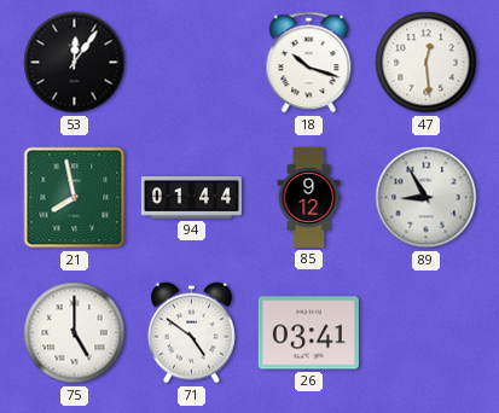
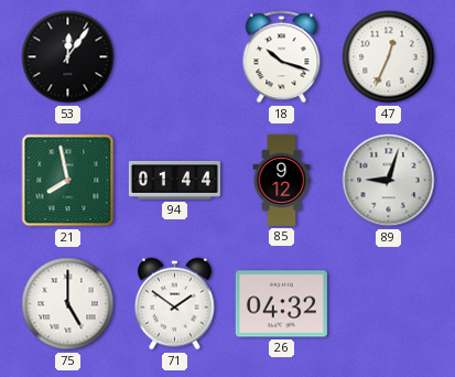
47: 12:29 -> 12:34 (389, 57)
89: 8:55 -> 9:03 (389, 181)
71: 4:51 -> 1:51 (174, 304)
26: 03:41 -> 04:32 (281, 304)
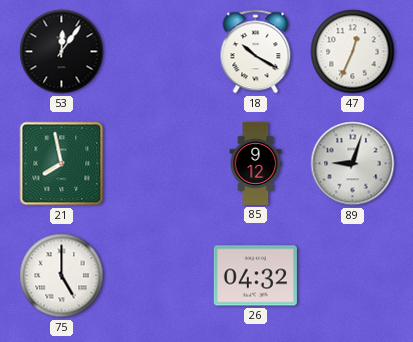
18: 10:18 -> 10:20 (256, 52)
94: 01:44 -> none (174, 181)
71: 1:51 -> none (174, 304)
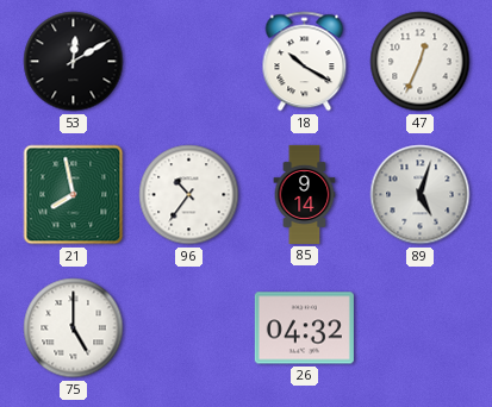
53: 12:06 -> 12:10 (74, 62)
96: none -> 10:36 (189, 195)
85: 9:12 -> 9:14 (305, 194)
89: 9:03 -> 5:03 (421, 195)
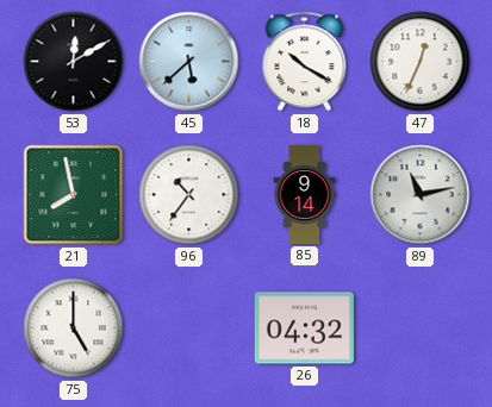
45: none -> 5:38 (189, 62)
89: 5:03 -> 11:13 (421, 195)
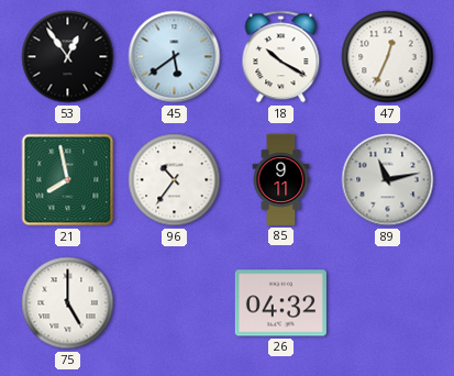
53: 12:10 -> 12:54 (68, 57)
45: 5:38 -> 5:39 (175, 57)
85: 9:14 -> 9:11 (281, 179)
